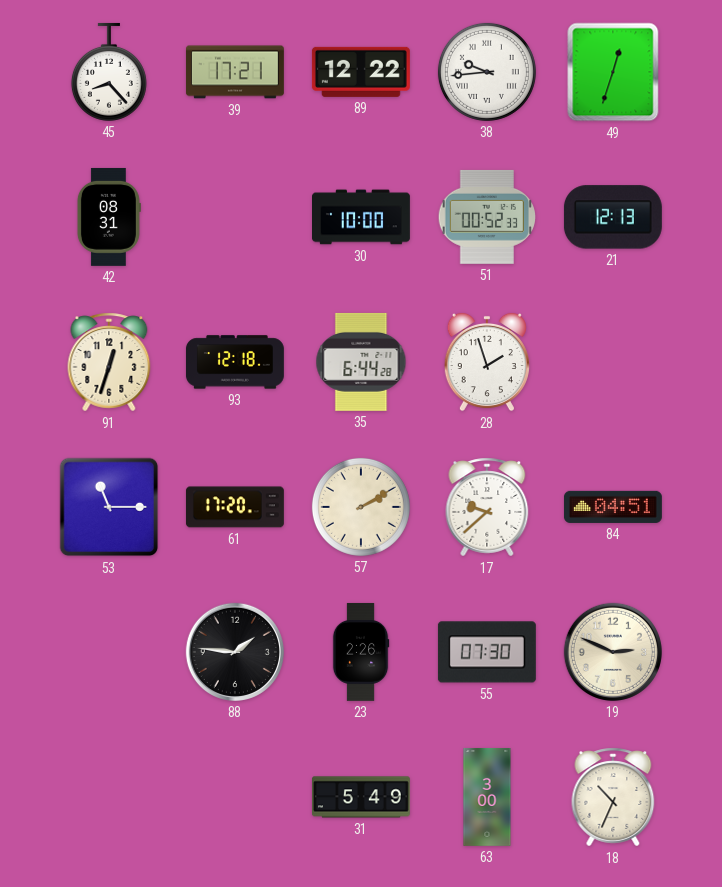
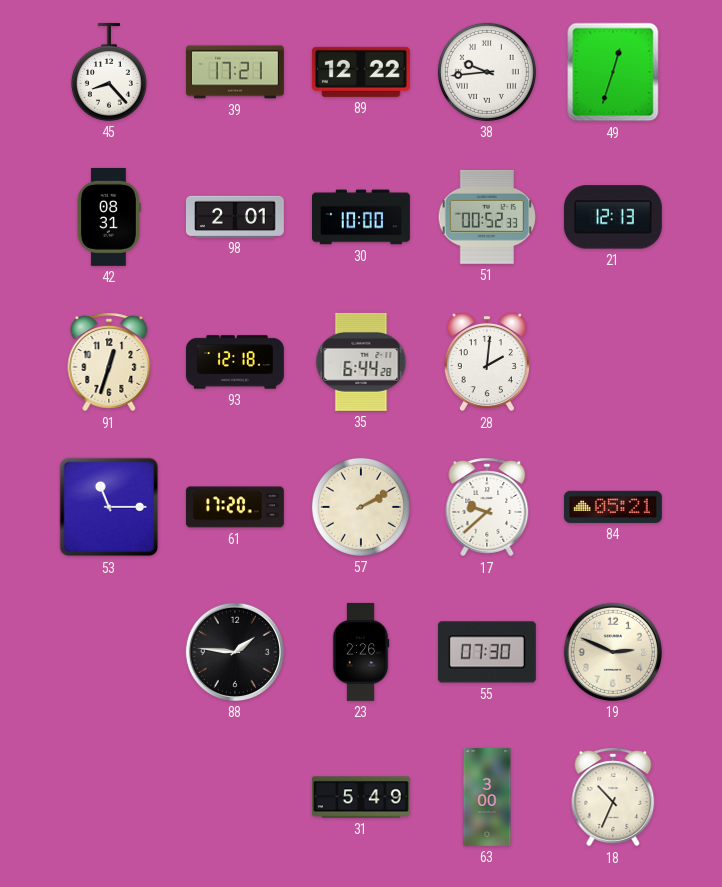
98: none -> 2:01 (235, 216)
28: 1:57 -> 2:01 (487, 362)
84: 04:51 -> 05:21 (613, 507)
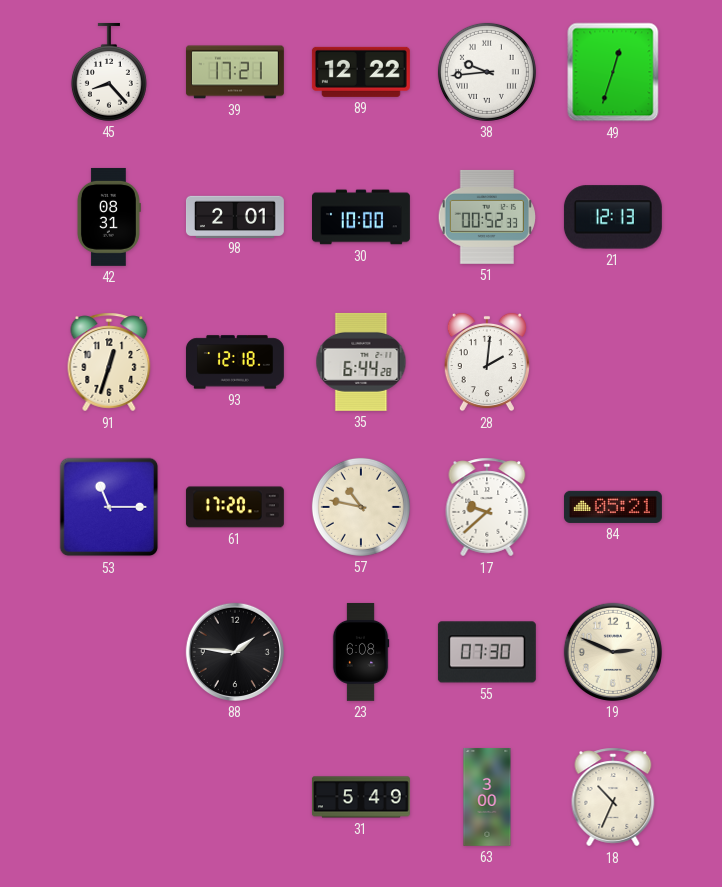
57: 2:10 -> 10:47 (361, 507)
23: 2:26 -> 6:08 (361, 652)
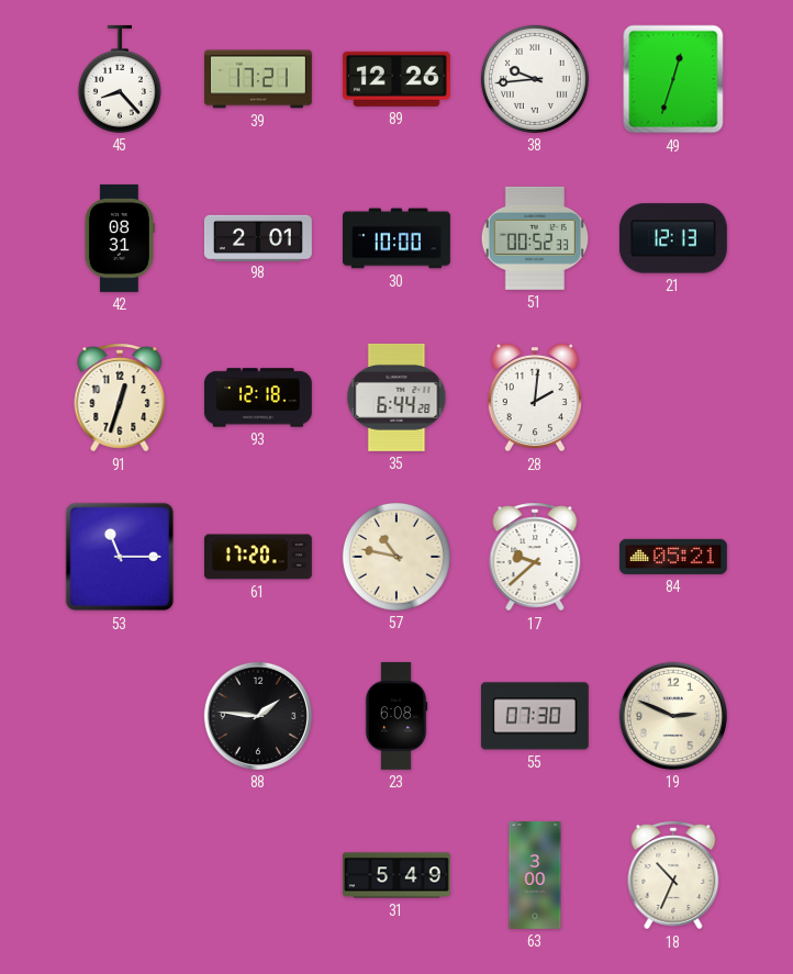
89: 12:22 -> 12:26 (396, 79)
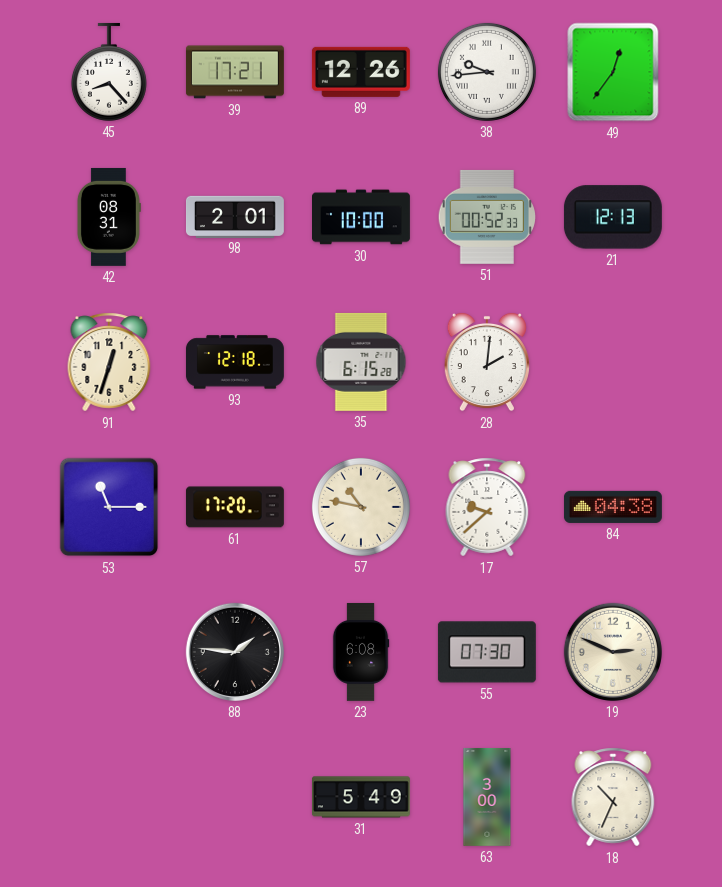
49: 12:33 -> 12:36 (613, 72)
35: 6:44 -> 6:15 (361, 362)
84: 05:21 -> 04:38 (613, 507)
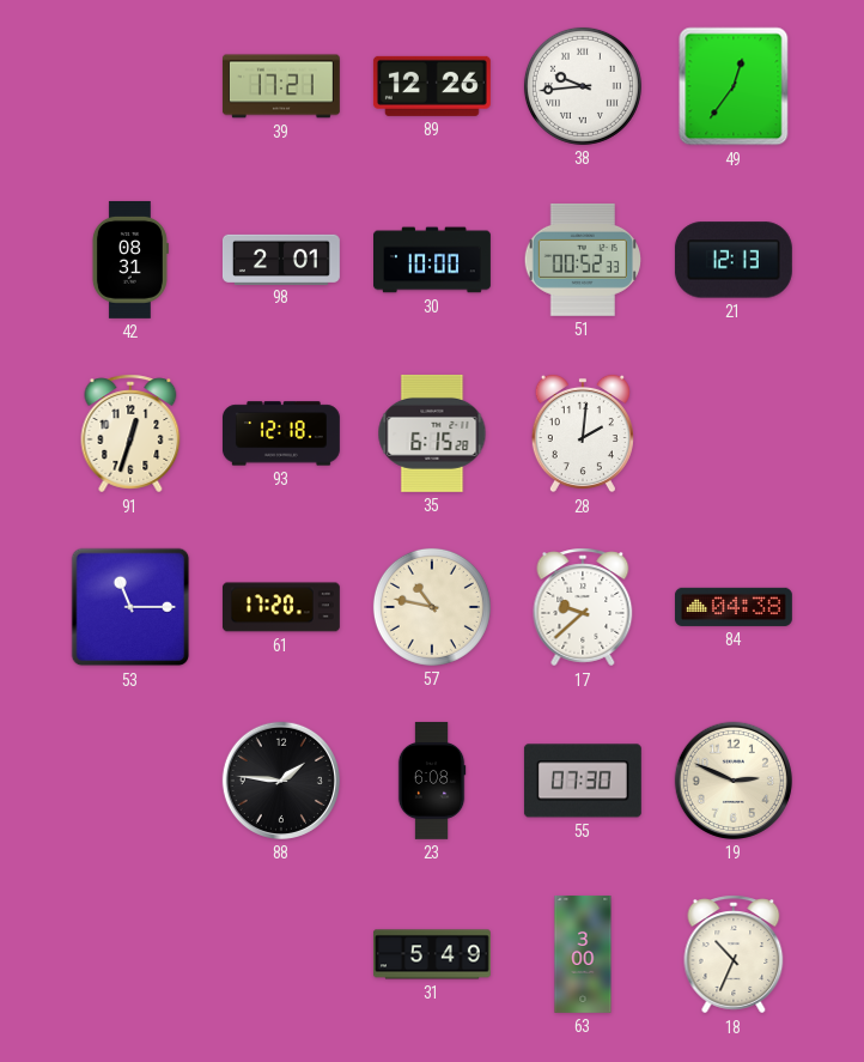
45: 8:23 -> none (109, 72)
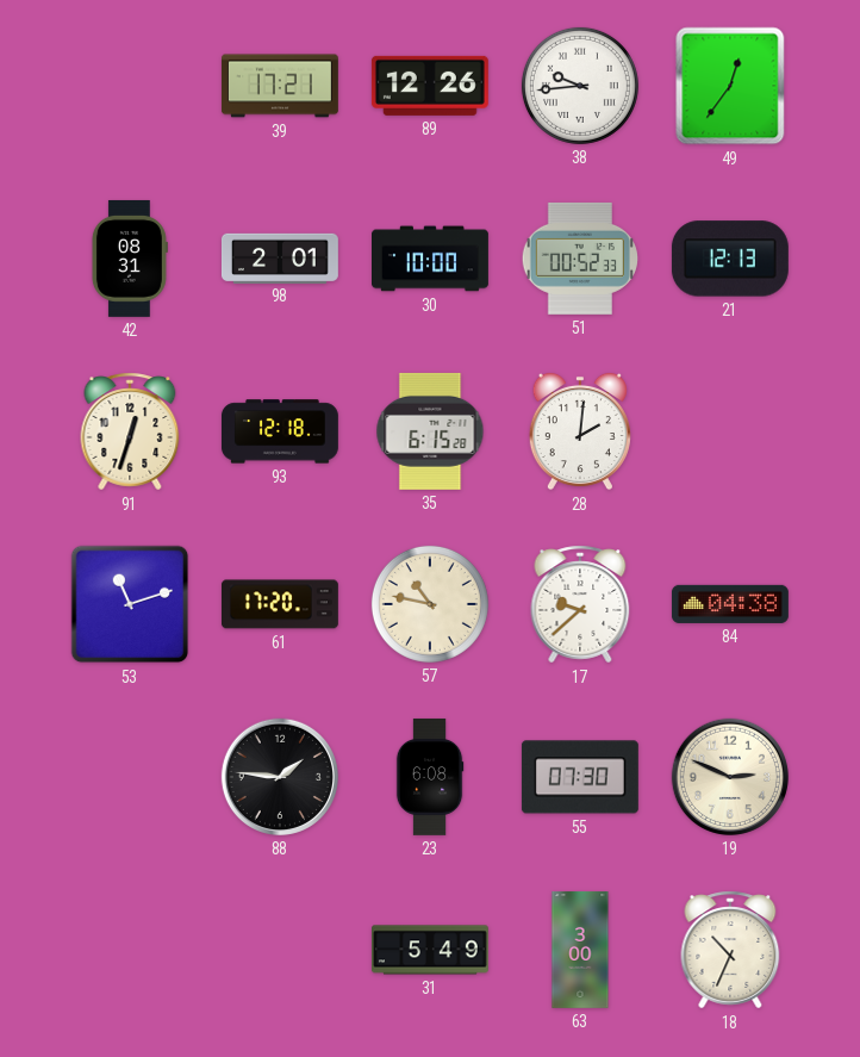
53: 11:15 -> 11:12 (130, 604)
